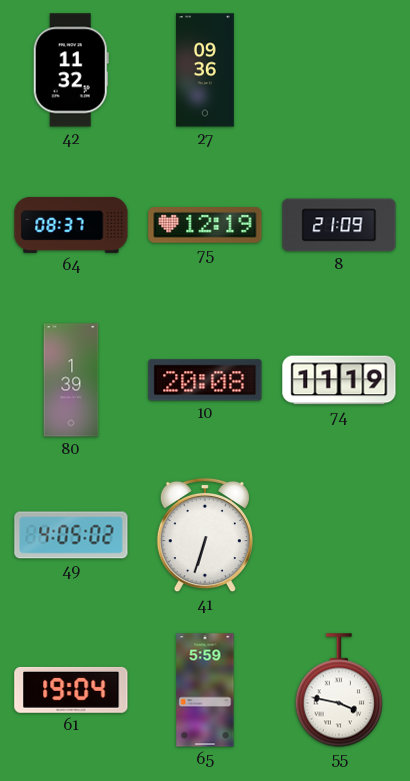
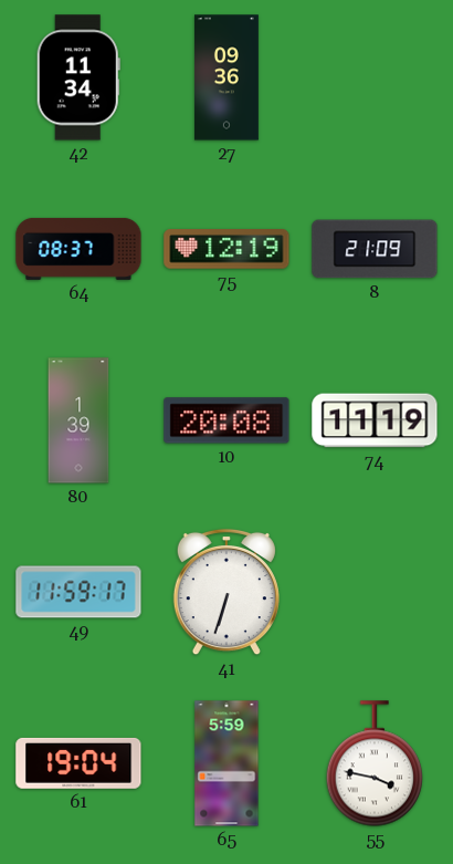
42: 11:32 -> 11:34 (78, 77)
49: 4:05 -> 11:59 (78, 592)
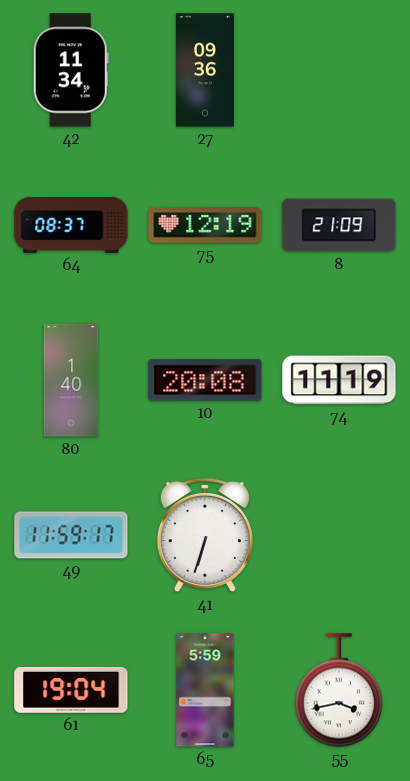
80: 1:39 -> 1:40 (71, 380)
55: 3:47 -> 3:43 (338, 690)
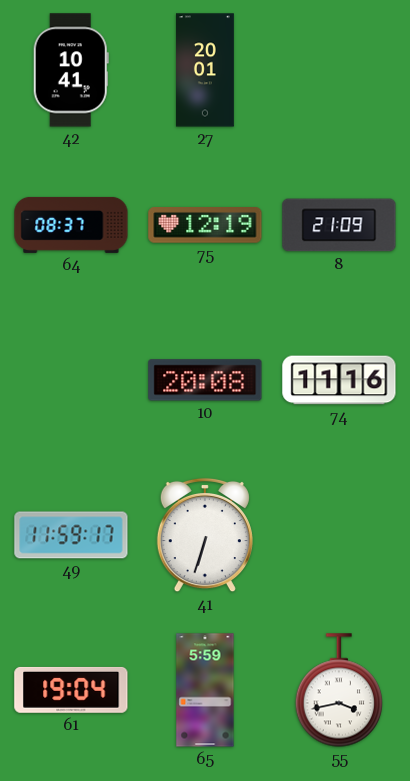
42: 11:34 -> 10:41 (71, 70)
27: 09:36 -> 20:01 (205, 70)
80: 1:40 -> none (71, 380)
74: 11:19 -> 11:16 (339, 380)
